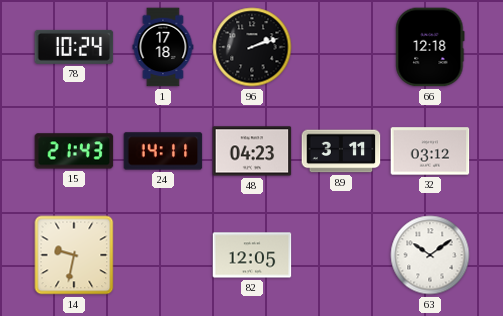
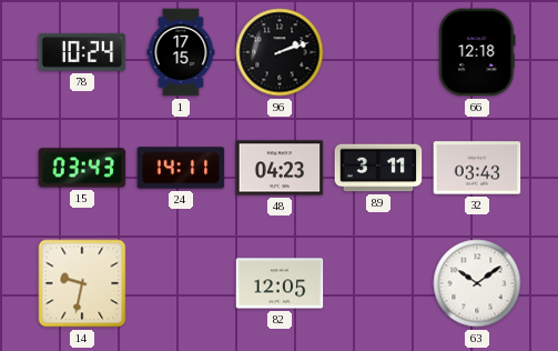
1: 17:18 -> 17:15 (181, 52)
15: 21:43 -> 03:43 (82, 168)
32: 03:12 -> 03:43 (477, 168)
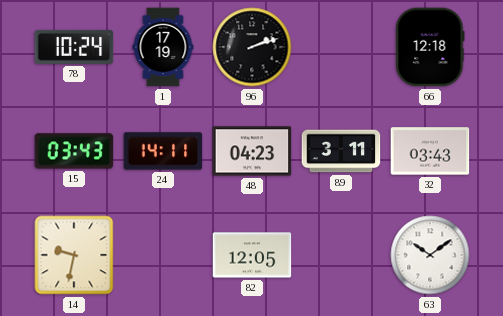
1: 17:15 -> 17:19 (163, 47)
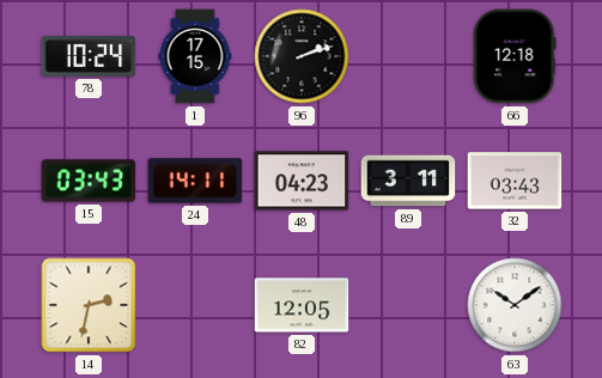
1: 17:19 -> 17:15 (195, 56)
14: 9:32 -> 2:32 (89, 305)
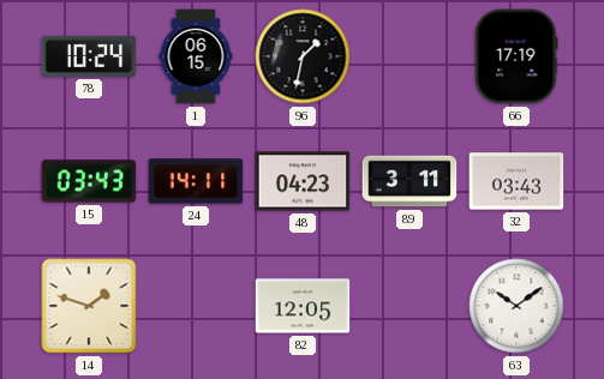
1: 17:15 -> 06:15 (196, 56)
96: 2:12 -> 1:32 (303, 56)
66: 12:18 -> 17:19 (516, 56)
14: 2:32 -> 1:48 (89, 306)
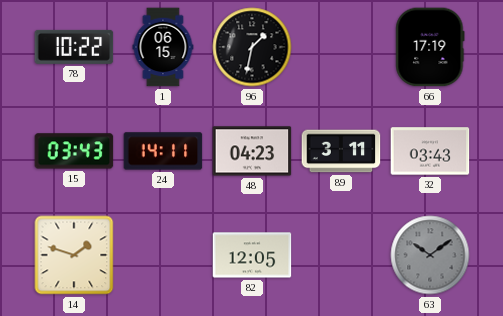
78: 10:24 -> 10:22 (74, 47)
63 dial: white -> grey (430, 255)
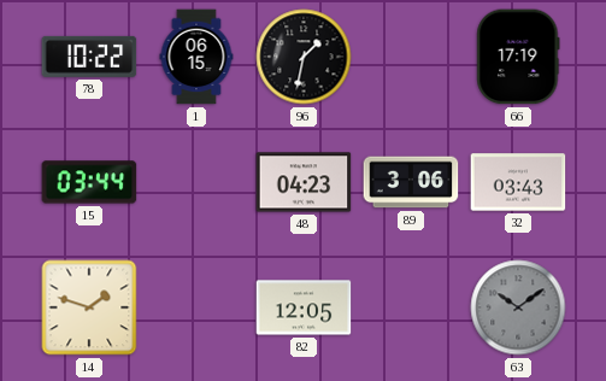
15: 03:43 -> 03:44 (89, 182)
24: 14:11 -> none (163, 151)
89: 3:11 -> 3:06 (411, 182)
